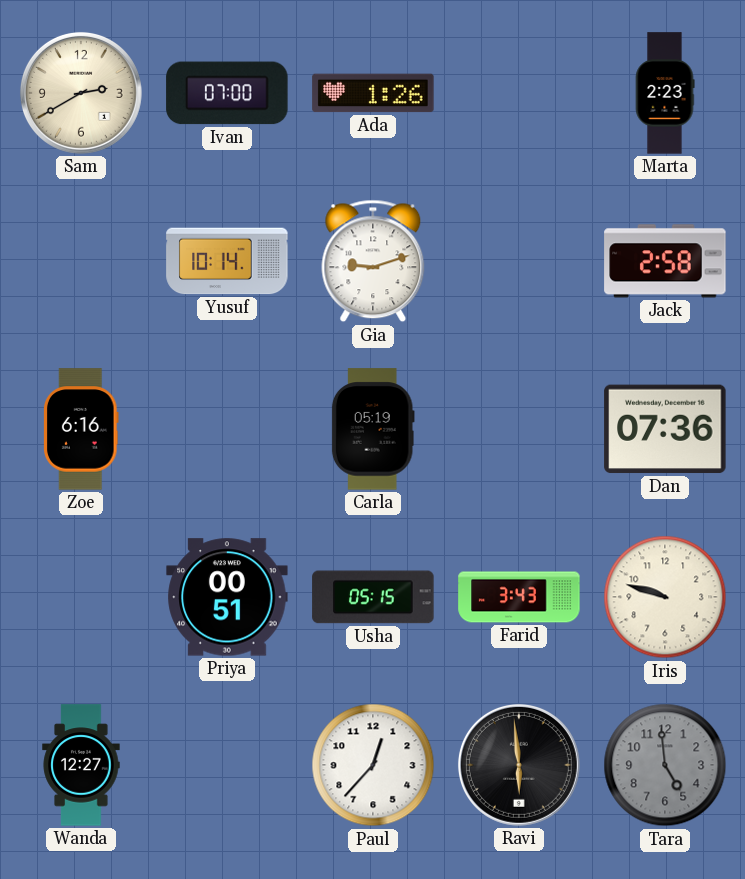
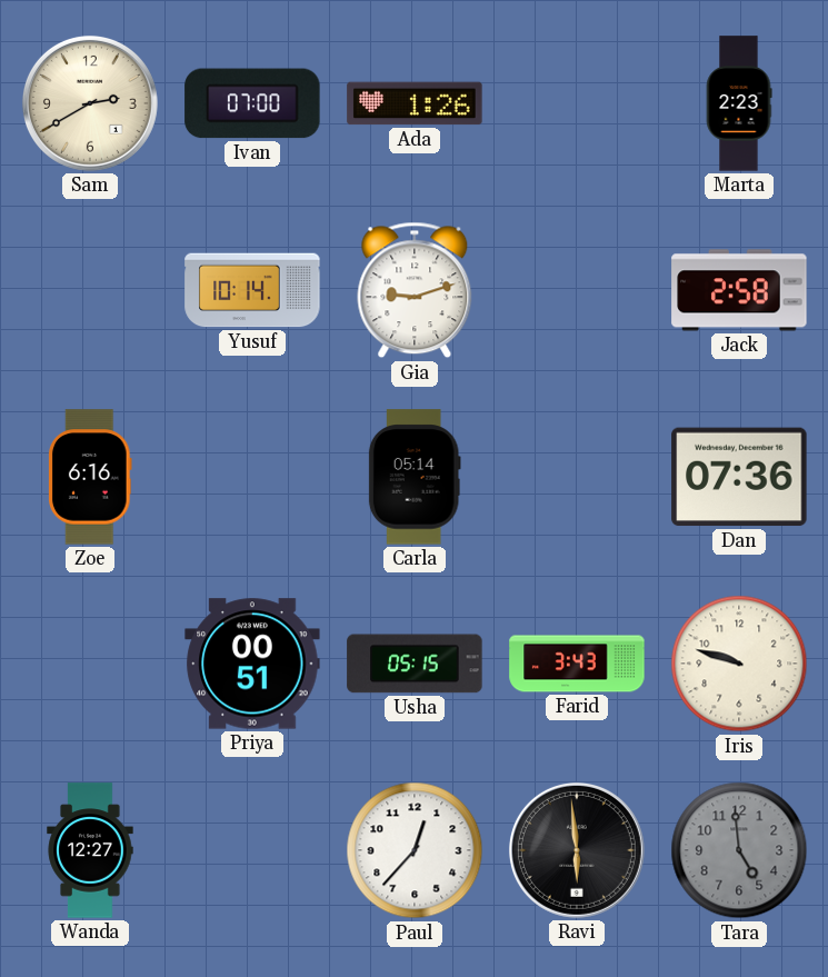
Carla: 05:19 -> 05:14 (415, 477)
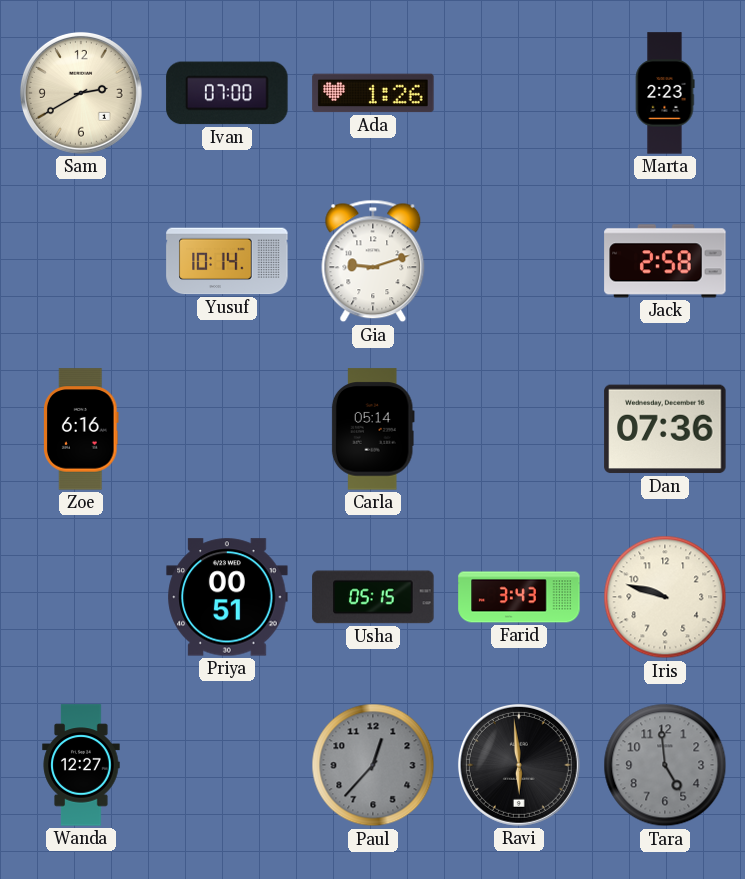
Paul dial: white -> grey (373, 765)
